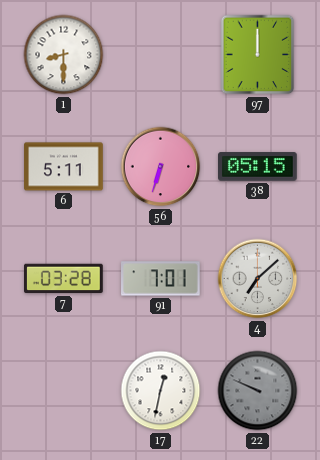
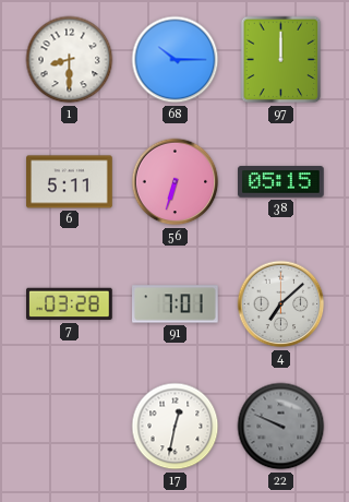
68: none -> 10:15 (176, 60)
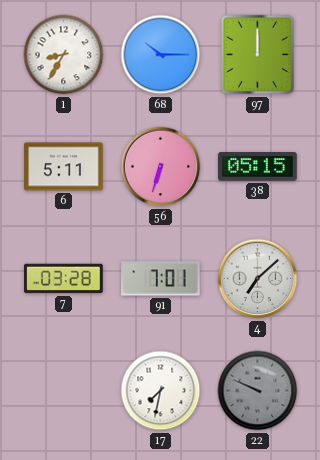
1: 8:30 -> 8:35 (64, 55)
17: 12:32 -> 7:32 (161, 391)
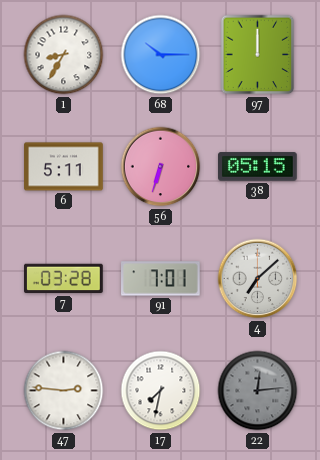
47: none -> 2:46 (64, 391)
22: 9:49 -> 12:14 (258, 391)
